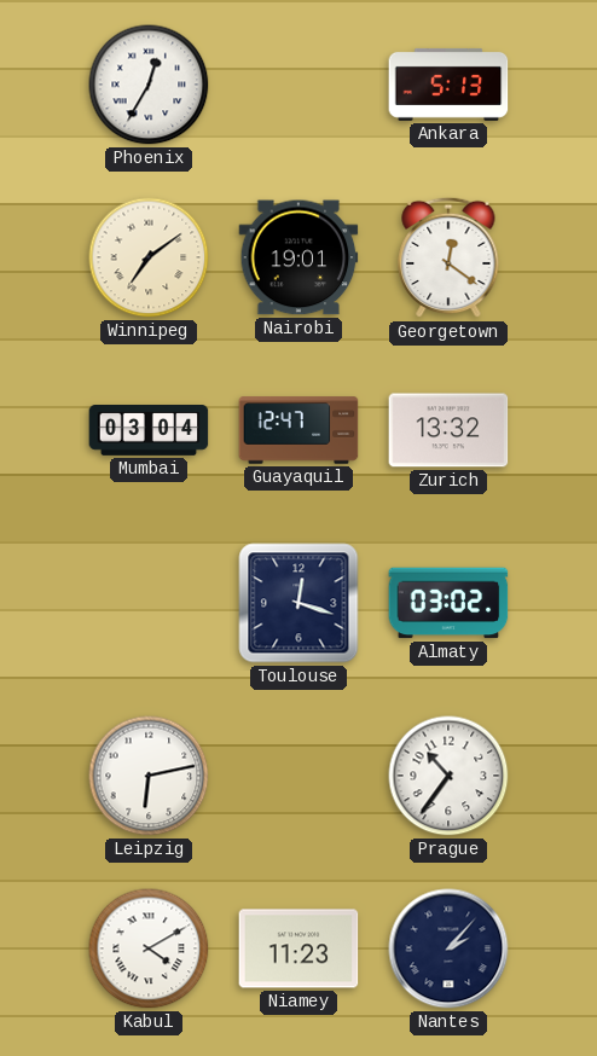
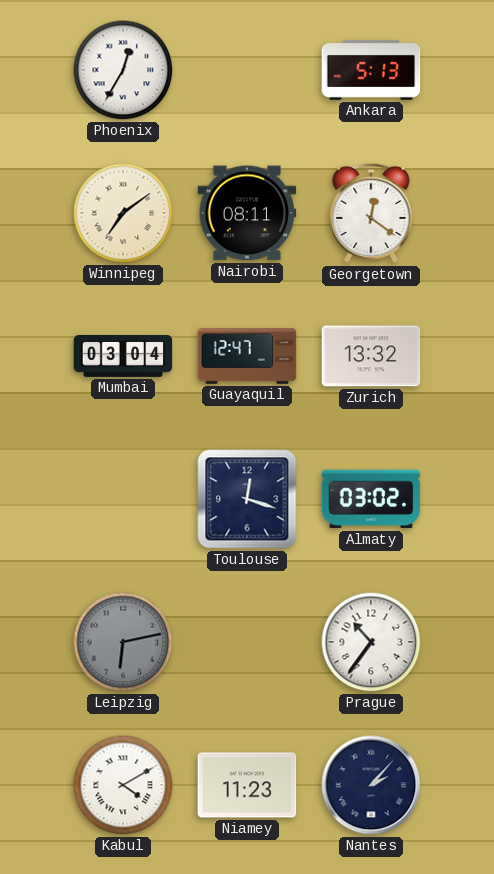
Nairobi: 19:01 -> 08:11 (247, 213)
Leipzig dial: white -> grey (123, 642)
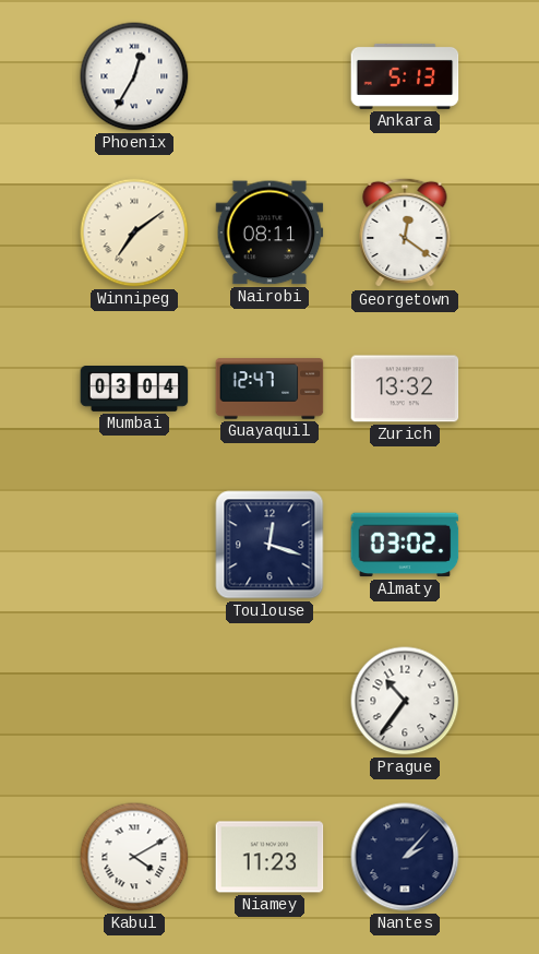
Leipzig: 6:13 -> none (123, 642)
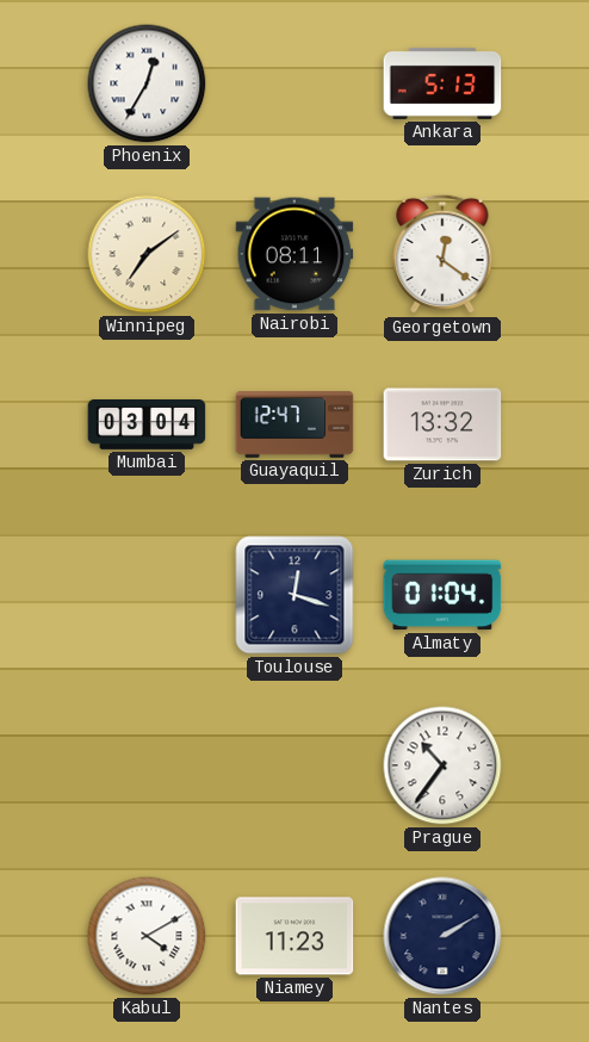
Almaty: 03:02 -> 01:04 (442, 595)
Nantes: 2:07 -> 2:10 (442, 936)
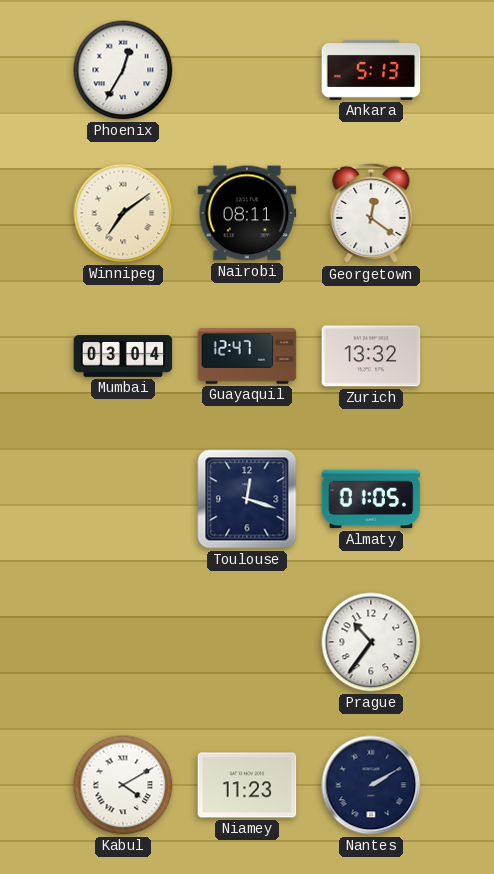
Almaty: 01:04 -> 01:05 (371, 499)
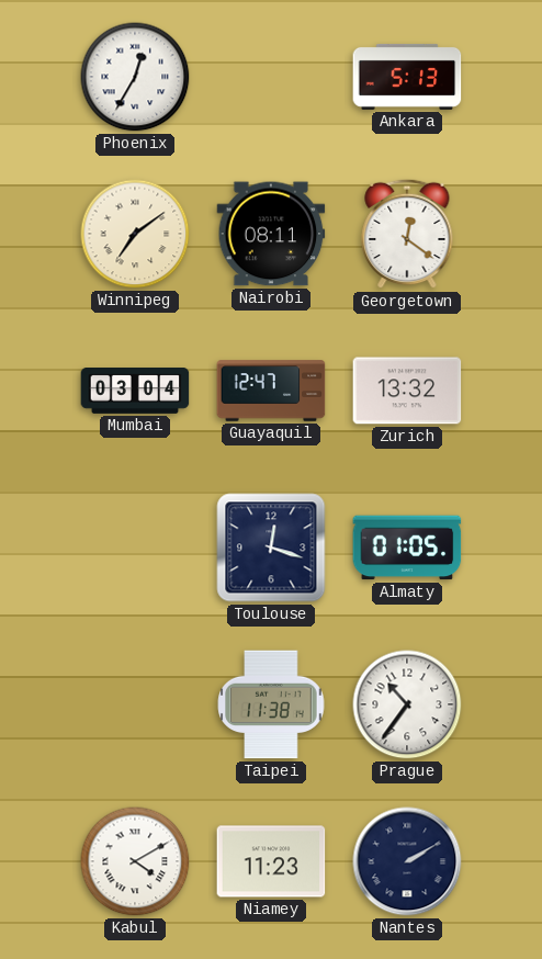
Taipei: none -> 11:38 (271, 704)
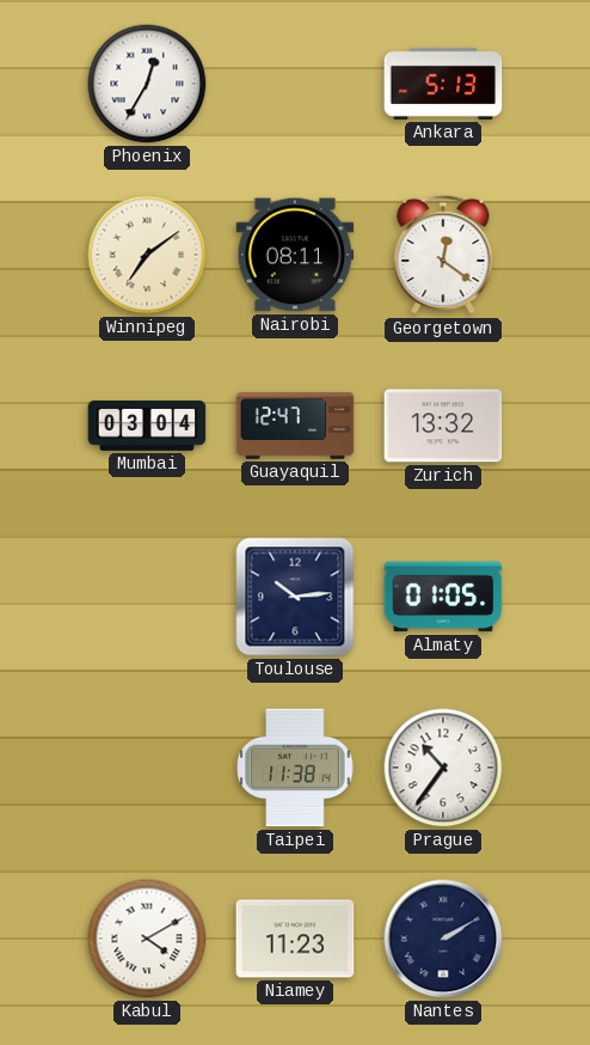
Toulouse: 12:18 -> 10:14 (295, 597)
